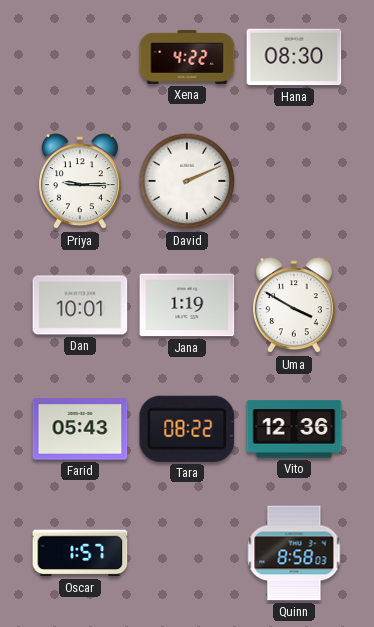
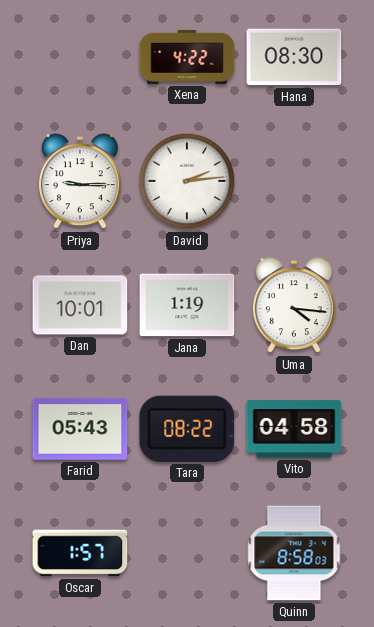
David: 2:11 -> 2:14 (187, 181)
Uma: 3:50 -> 4:16 (294, 306)
Vito: 12:36 -> 04:58 (294, 429)
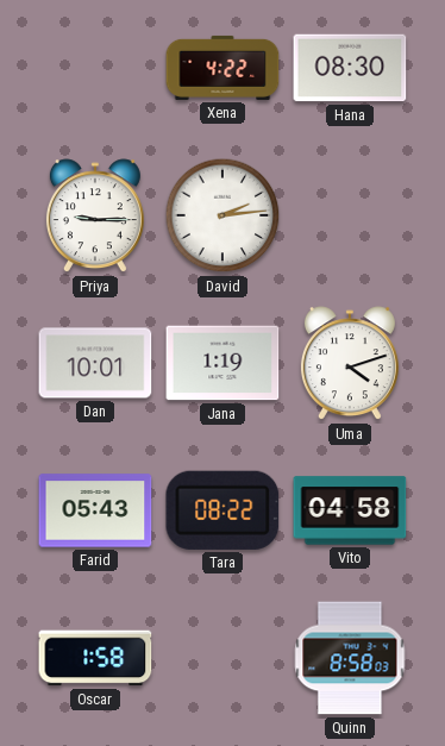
Uma: 4:16 -> 4:12 (350, 364)
Oscar: 1:57 -> 1:58 (95, 658)
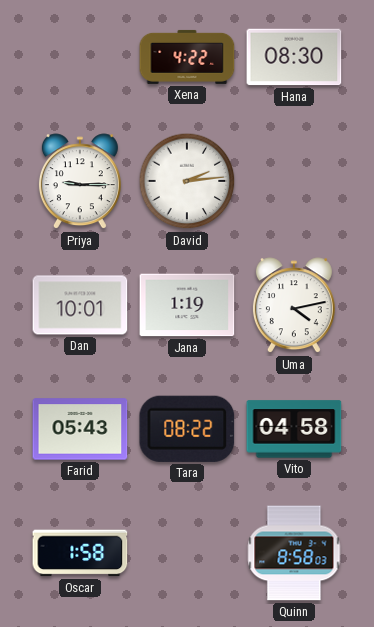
Uma: 4:12 -> 4:13 (294, 306)
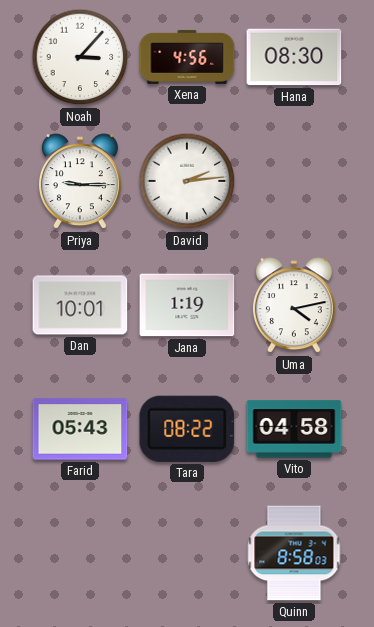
Noah: none -> 3:07 (80, 57)
Xena: 4:22 -> 4:56 (187, 57)
Oscar: 1:58 -> none (80, 553)
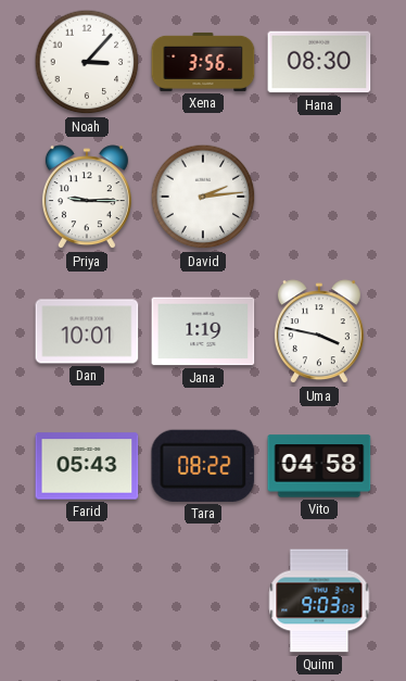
Xena: 4:56 -> 3:56 (203, 62)
Uma: 4:13 -> 3:47 (319, 332)
Quinn: 8:58 -> 9:03 (319, 601)
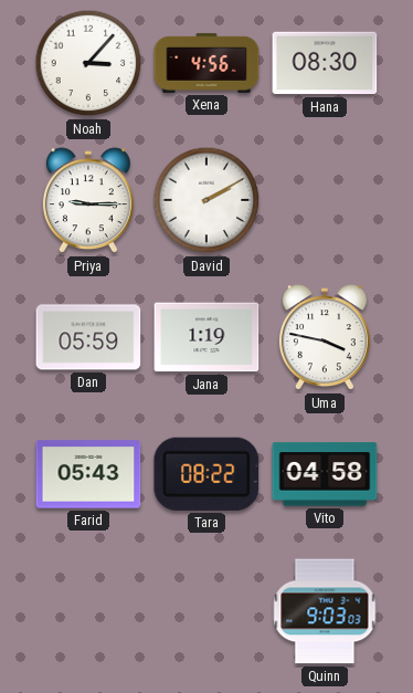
Xena: 3:56 -> 4:56 (206, 63)
David: 2:14 -> 2:10 (206, 200)
Dan: 10:01 -> 05:59 (88, 337)
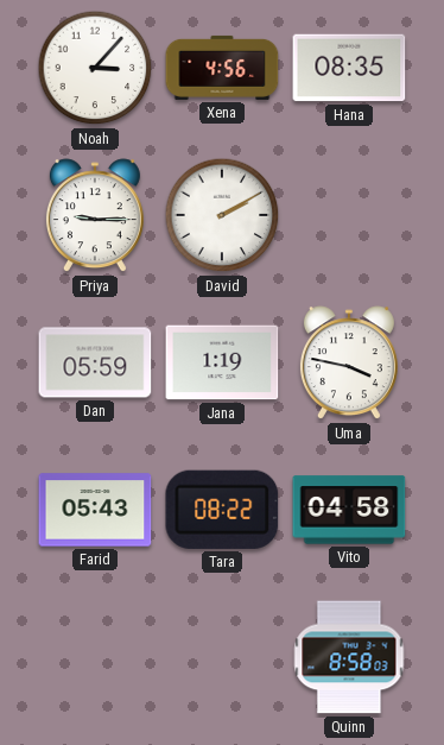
Hana: 08:30 -> 08:35 (349, 68)
Quinn: 9:03 -> 8:58 (349, 657)
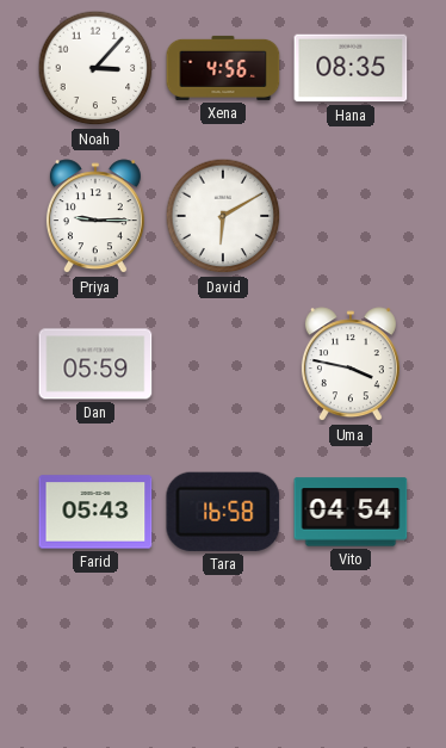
David: 2:10 -> 6:10 (223, 216)
Jana: 1:19 -> none (222, 362)
Tara: 08:22 -> 16:58 (223, 512)
Vito: 04:58 -> 04:54 (351, 512)
Quinn: 8:58 -> none (349, 657)
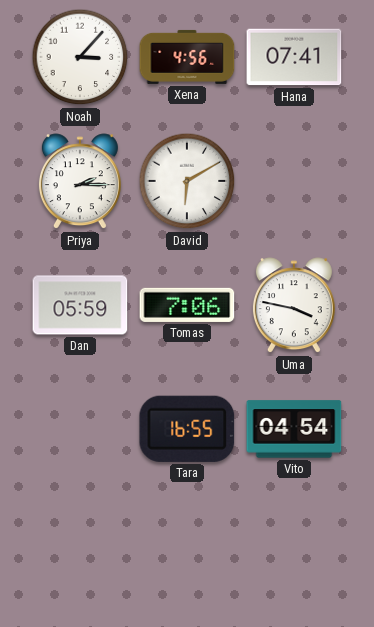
Hana: 08:35 -> 07:41 (294, 57)
Priya: 9:15 -> 2:15 (80, 182)
Tomas: none -> 7:06 (187, 305)
Farid: 05:43 -> none (95, 512)
Tara: 16:58 -> 16:55 (187, 429)
